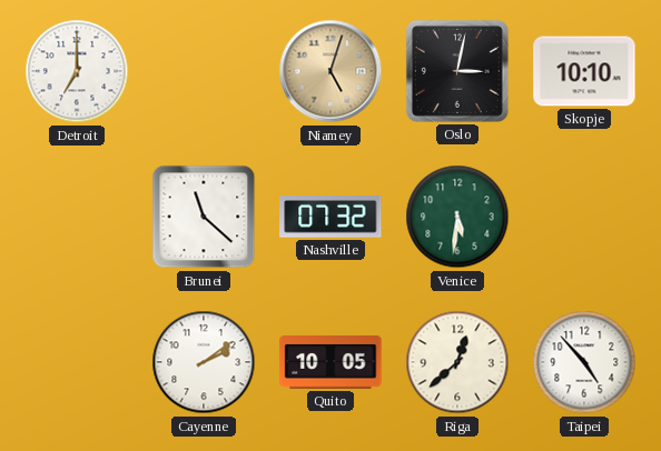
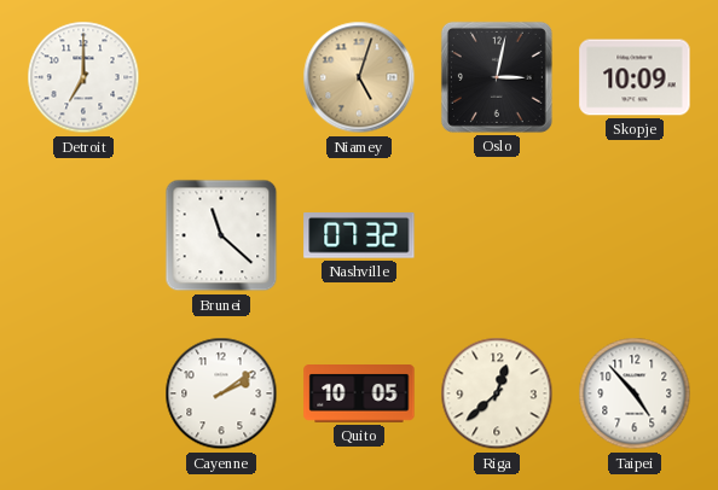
Skopje: 10:10 -> 10:09 (635, 77)
Venice: 5:31 -> none (457, 217)
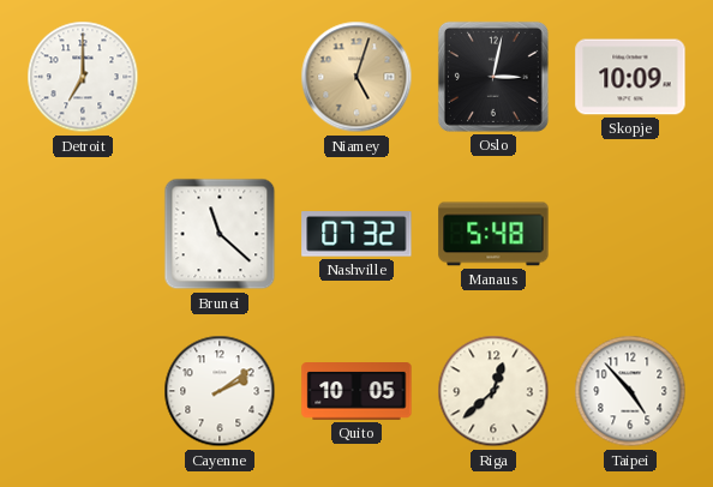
Manaus: none -> 5:48 (493, 234)
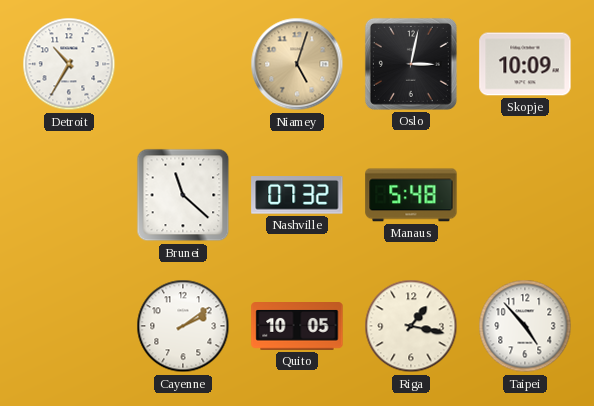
Detroit: 7:00 -> 10:35 (69, 64)
Riga: 12:38 -> 1:17 (411, 326)
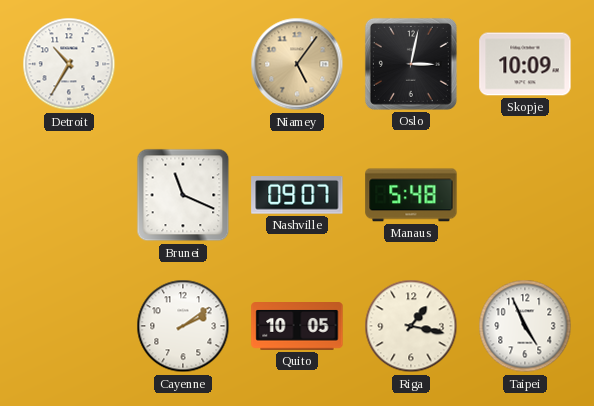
Niamey: 5:03 -> 5:06 (297, 64)
Brunei: 11:22 -> 11:19 (183, 195)
Nashville: 07:32 -> 09:07 (297, 196)
Taipei: 4:53 -> 4:56 (525, 326)
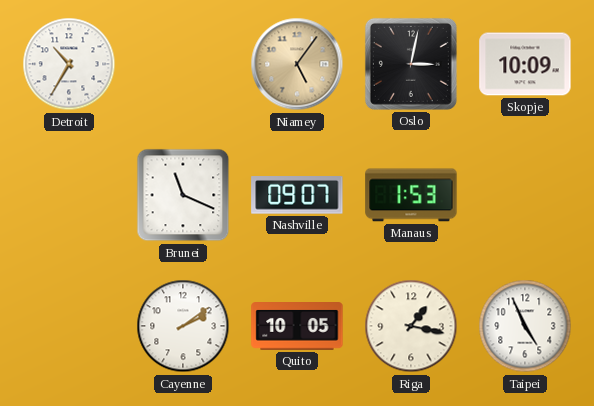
Manaus: 5:48 -> 1:53 (411, 195)
